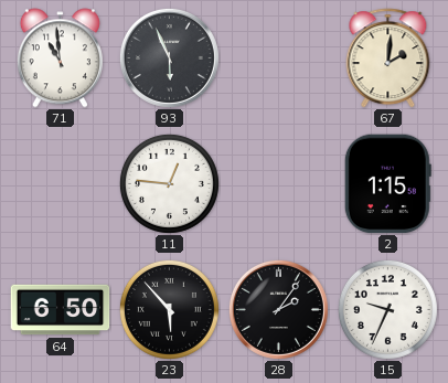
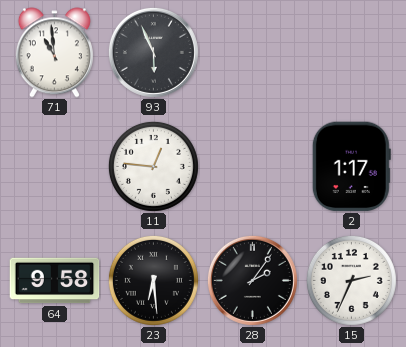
67: 2:01 -> none (388, 58)
2: 1:15 -> 1:17 (351, 167)
64: 6:50 -> 9:58 (55, 281)
23: 5:53 -> 6:29 (153, 280)
15: 9:34 -> 2:34 (351, 280)
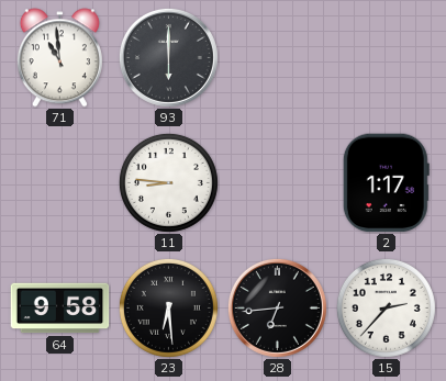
93: 5:56 -> 6:00 (168, 57)
11: 12:46 -> 8:46 (168, 182)
28: 2:06 -> 6:44 (277, 307)
15: 2:34 -> 2:37 (386, 307)
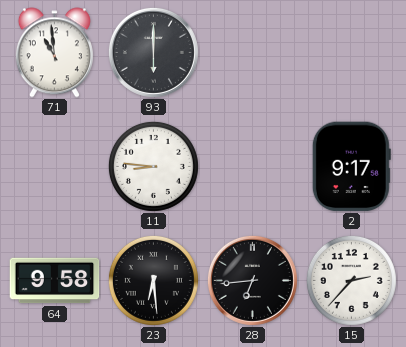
2: 1:17 -> 9:17 (351, 167)
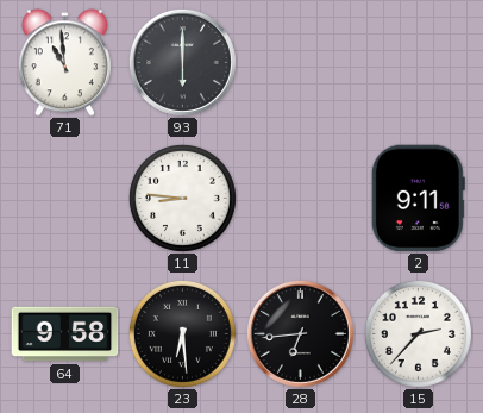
2: 9:17 -> 9:11 (418, 199)
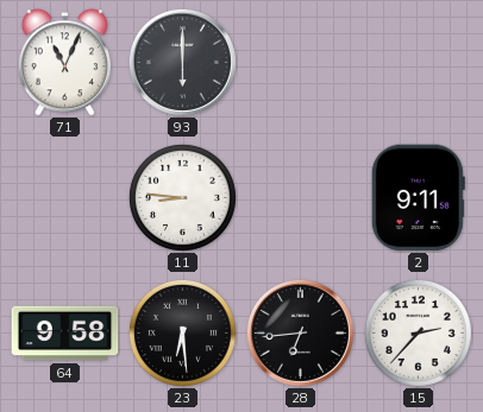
71: 10:59 -> 11:04 (64, 63)
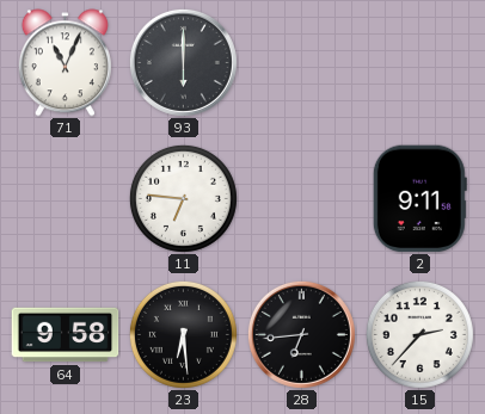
11: 8:46 -> 6:46 (183, 198)
